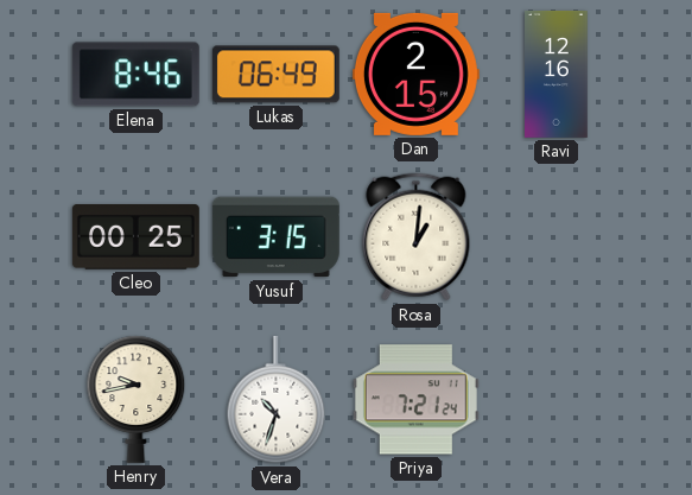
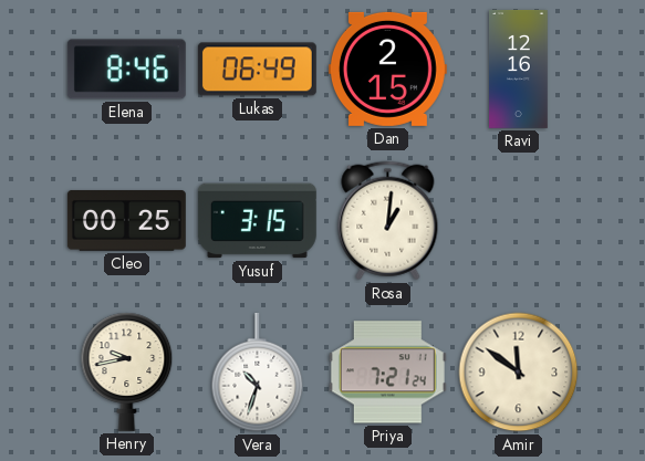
Amir: none -> 11:51 (519, 373)
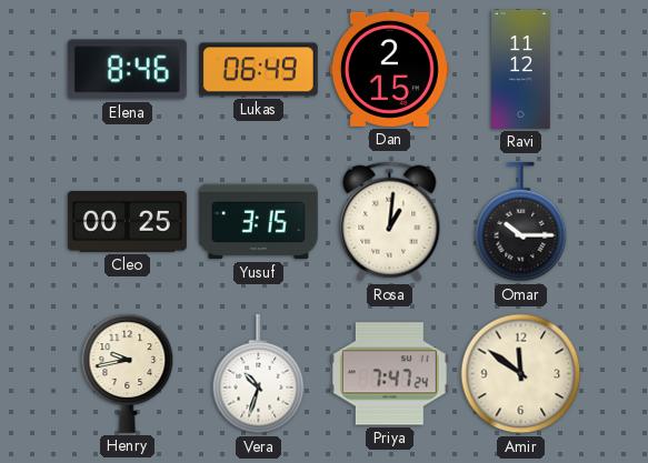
Ravi: 12:16 -> 11:12 (521, 70)
Omar: none -> 10:15 (521, 222)
Priya: 7:21 -> 7:47 (389, 374)
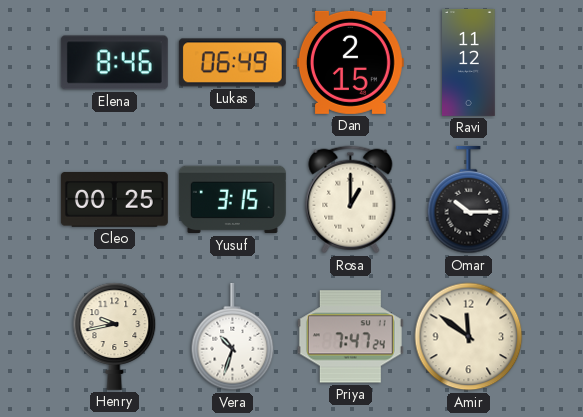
Rosa: 1:01 -> 1:00 (351, 200)
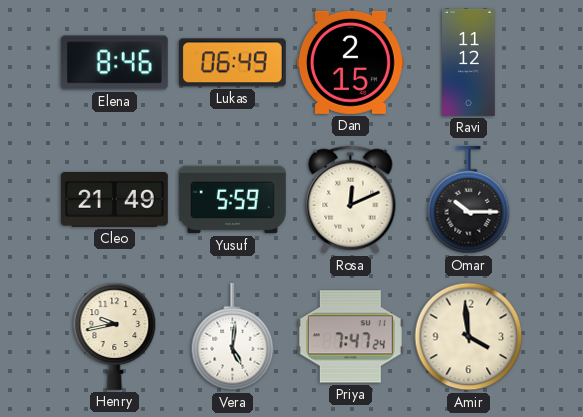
Cleo: 00:25 -> 21:49 (114, 200)
Yusuf: 3:15 -> 5:59 (232, 200)
Rosa: 1:00 -> 12:11 (351, 200)
Vera: 10:33 -> 5:01 (233, 337)
Amir: 11:51 -> 3:59 (469, 337)
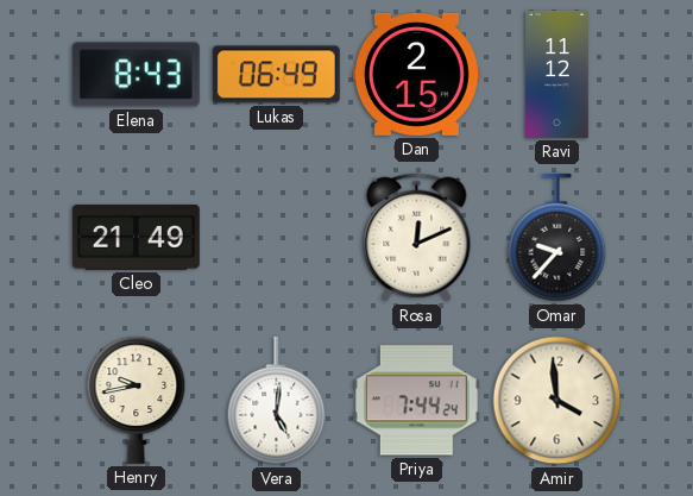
Elena: 8:46 -> 8:43 (136, 75)
Yusuf: 5:59 -> none (232, 200)
Omar: 10:15 -> 9:37 (557, 238)
Priya: 7:47 -> 7:44 (416, 401)
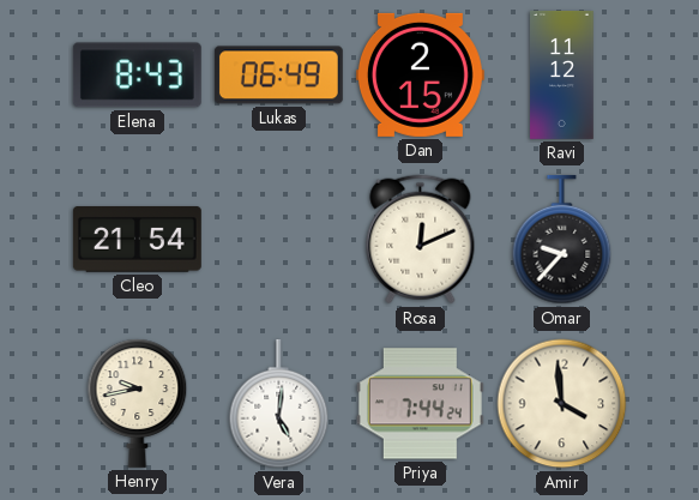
Cleo: 21:49 -> 21:54 (137, 240)
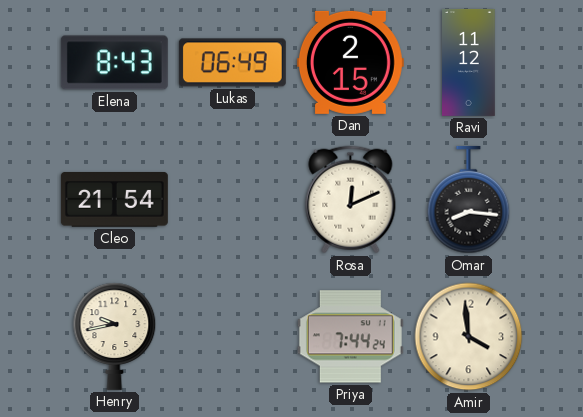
Omar: 9:37 -> 8:16 (469, 200)
Vera: 5:01 -> none (279, 404)
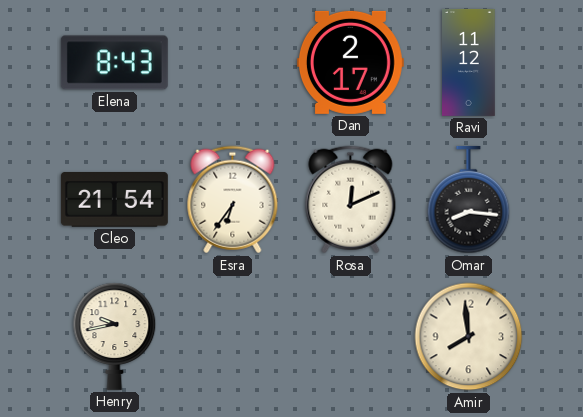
Lukas: 06:49 -> none (232, 63)
Dan: 2:15 -> 2:17 (350, 62)
Esra: none -> 6:36 (233, 200)
Priya: 7:44 -> none (350, 337)
Amir: 3:59 -> 7:59 (469, 337)
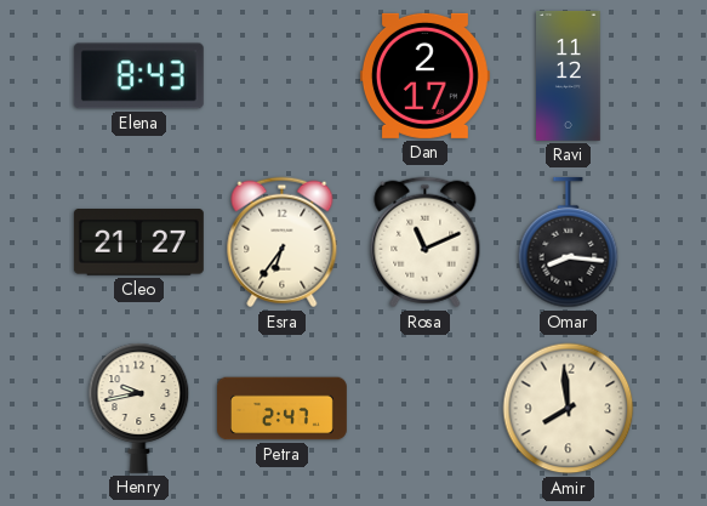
Cleo: 21:54 -> 21:27 (138, 243)
Rosa: 12:11 -> 11:11 (426, 243)
Petra: none -> 2:47 (283, 409)
